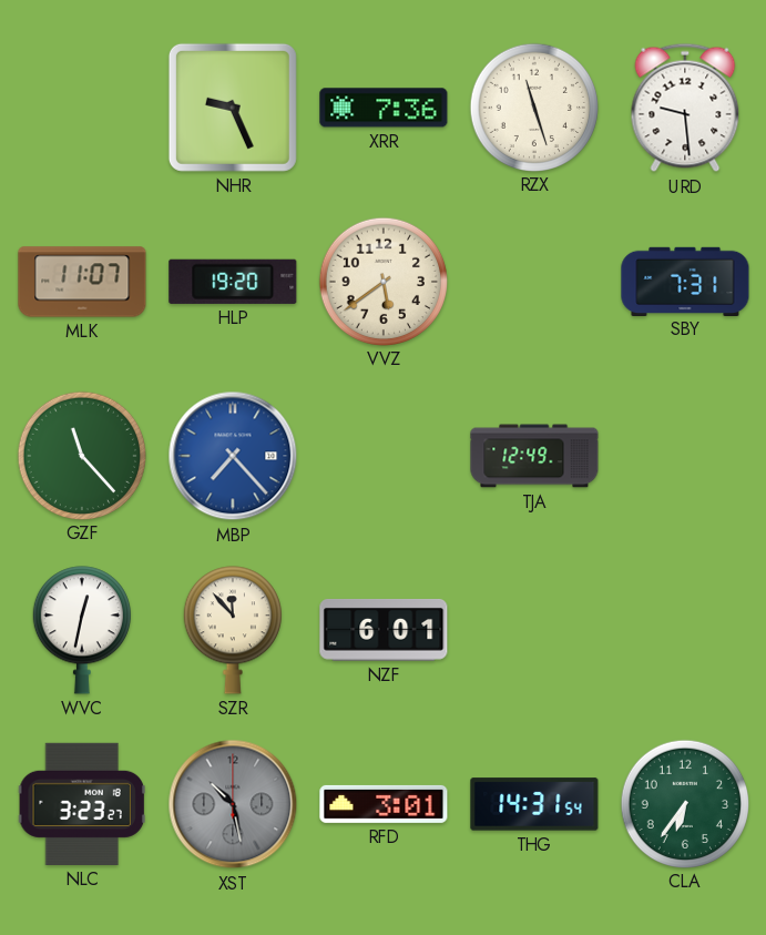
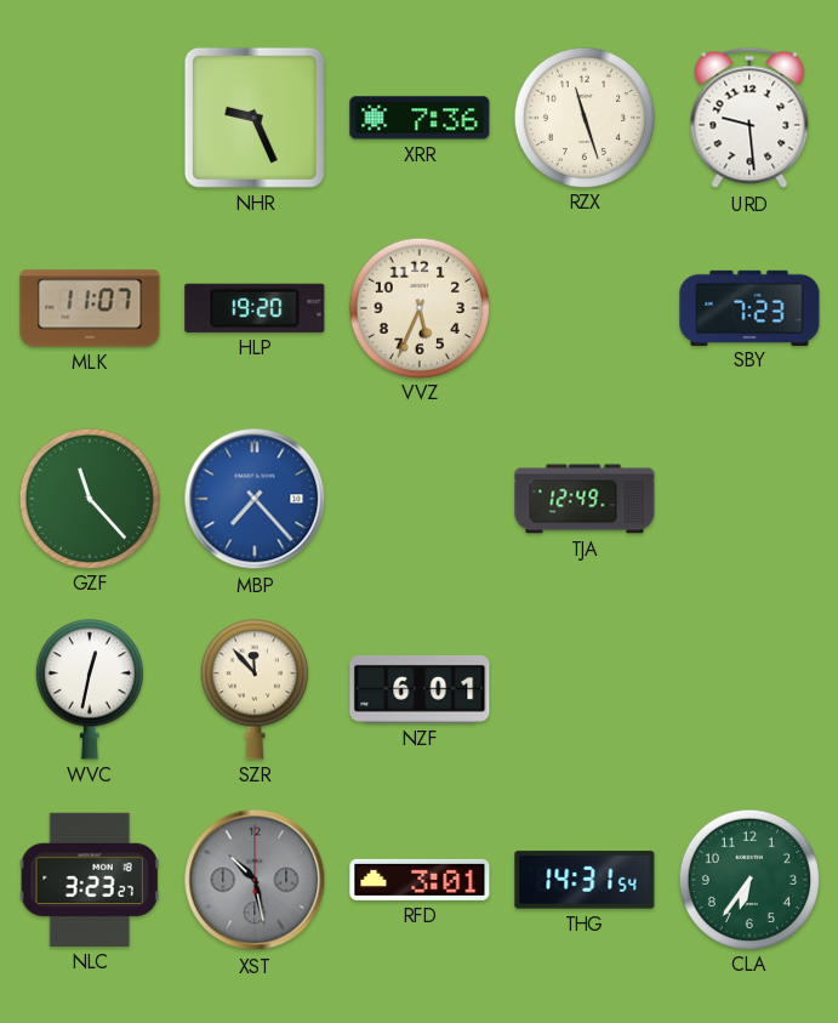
VVZ: 5:39 -> 5:34 (418, 307)
SBY: 7:31 -> 7:23 (749, 307)
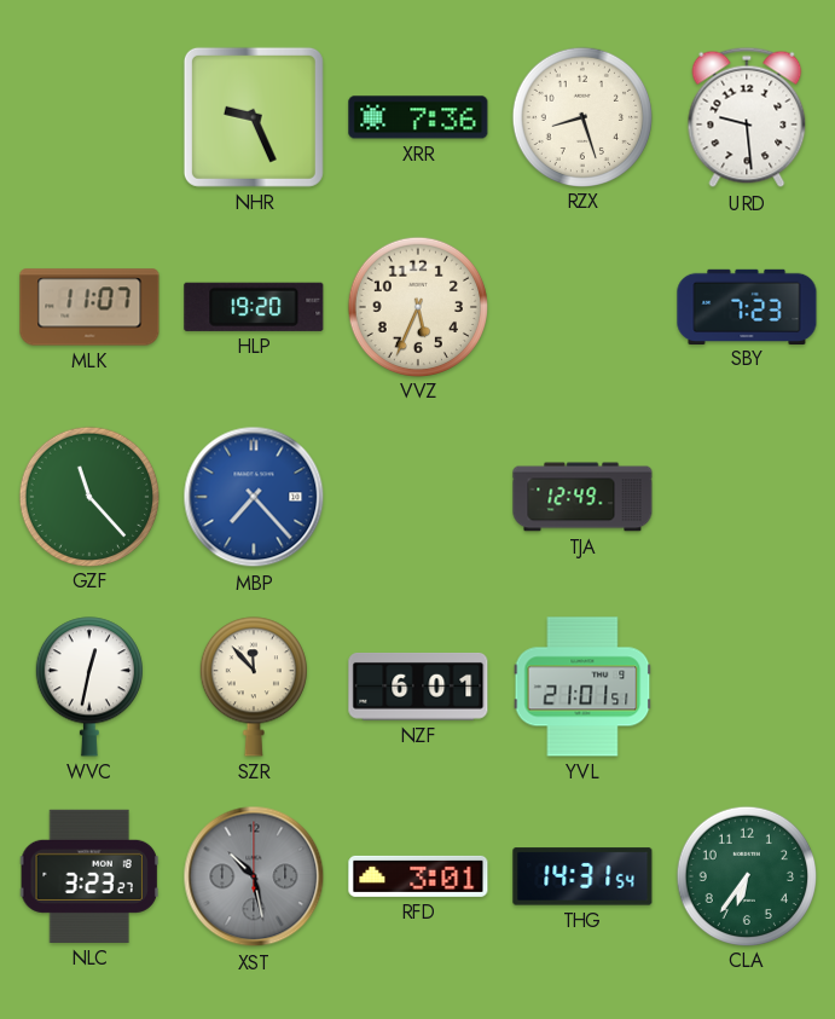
RZX: 11:27 -> 8:27 (581, 116)
YVL: none -> 21:01 (582, 687)
